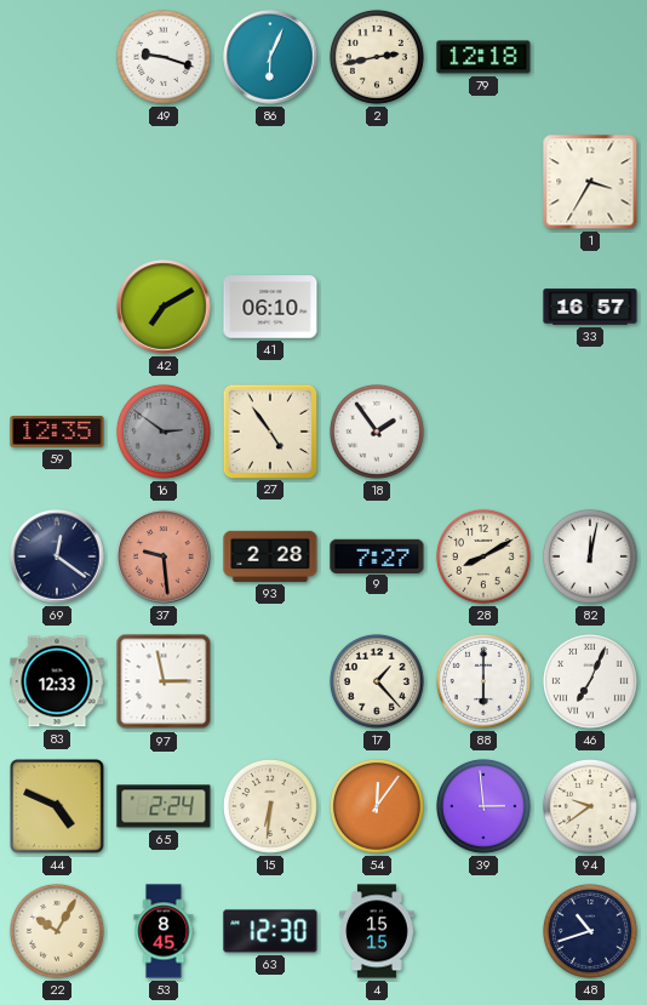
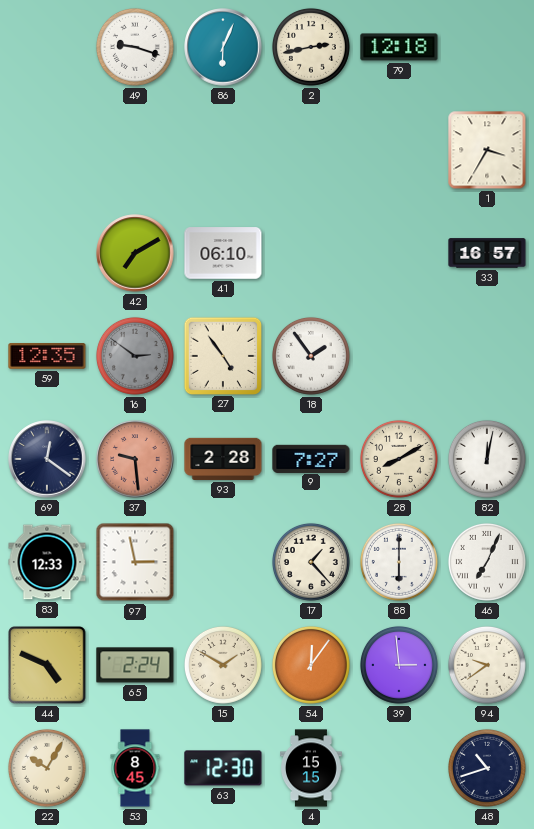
15: 6:31 -> 1:50 (223, 665)
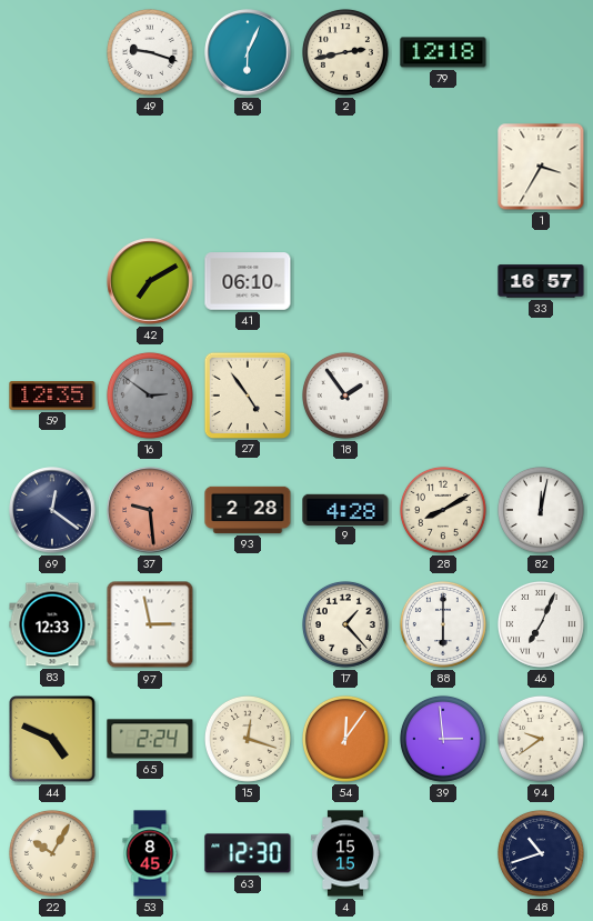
9: 7:27 -> 4:28 (345, 509)
15: 1:50 -> 12:18 (248, 739)
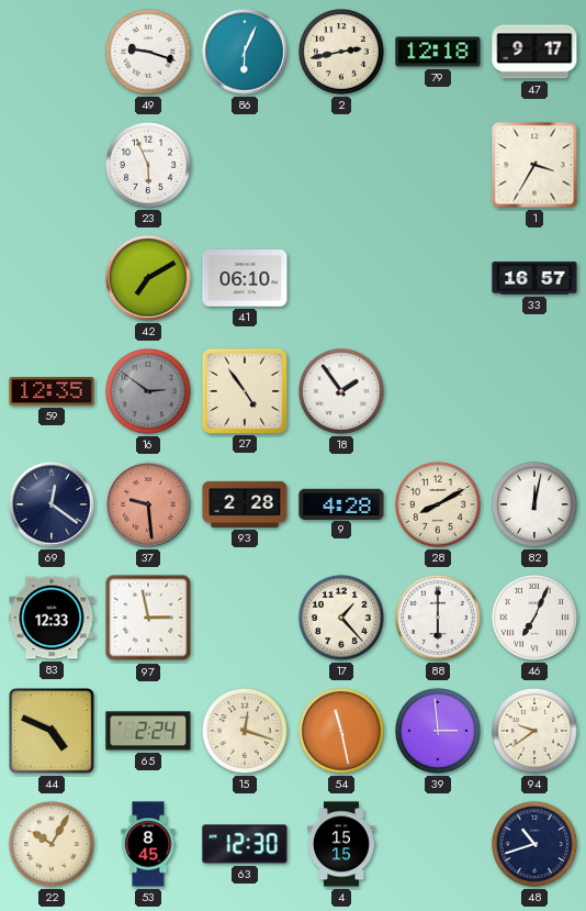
47: none -> 9:17 (534, 52)
23: none -> 5:56 (148, 165)
54: 12:06 -> 11:28 (341, 731)
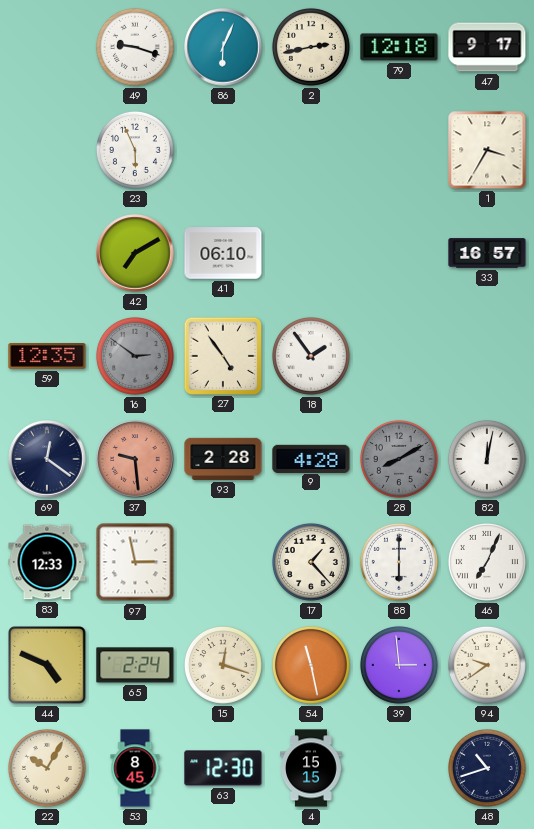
28 dial: cream -> grey (399, 459)
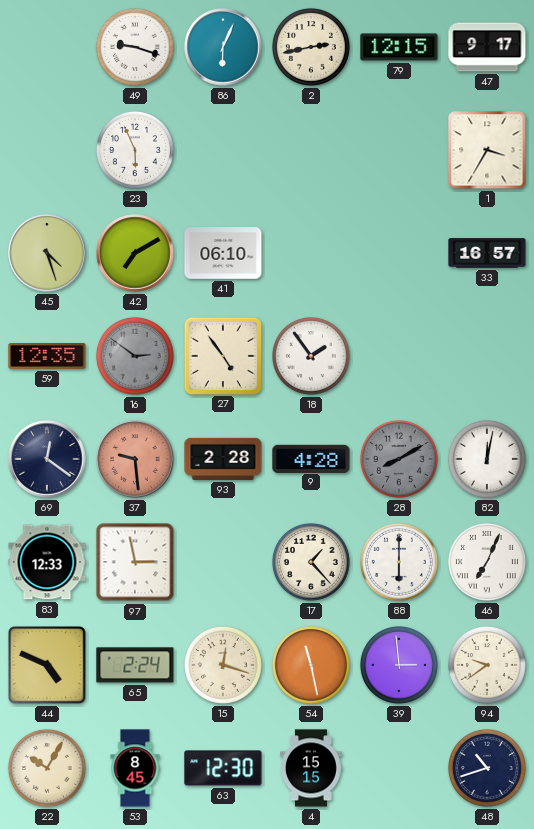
79: 12:18 -> 12:15 (399, 47)
45: none -> 4:27 (47, 253)
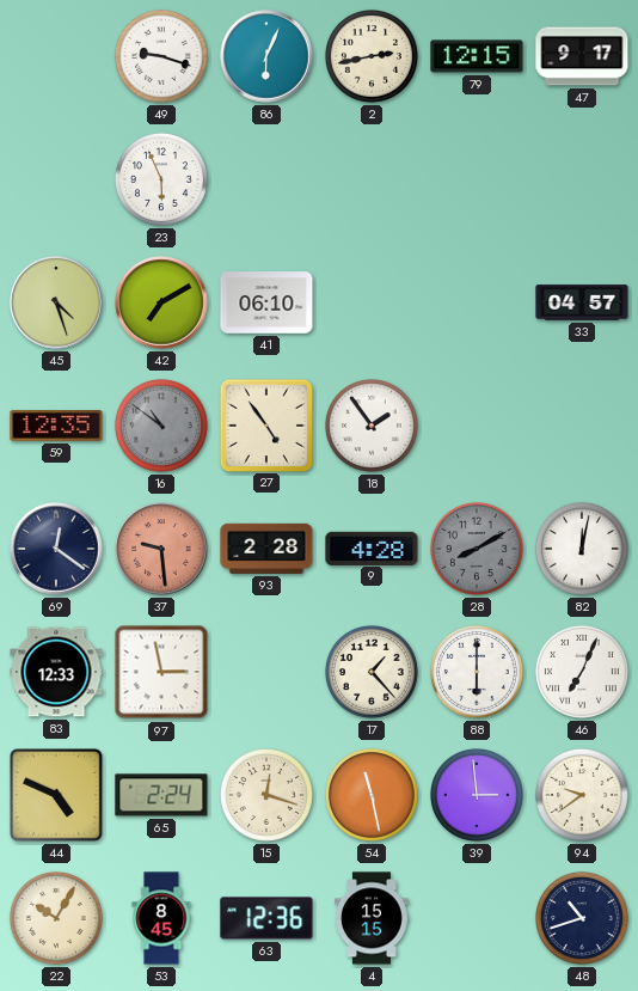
1: 3:35 -> none (487, 150)
33: 16:57 -> 04:57 (582, 302)
16: 2:51 -> 10:51 (161, 426)
63: 12:30 -> 12:36 (266, 918)
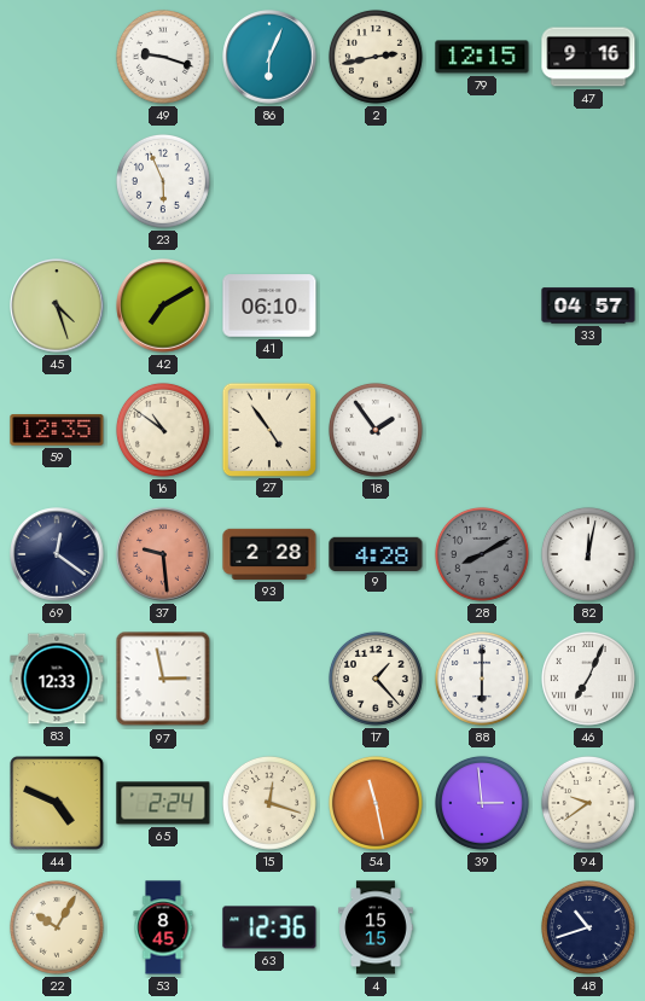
47: 9:17 -> 9:16 (588, 57)
16 dial: grey -> cream (163, 430)
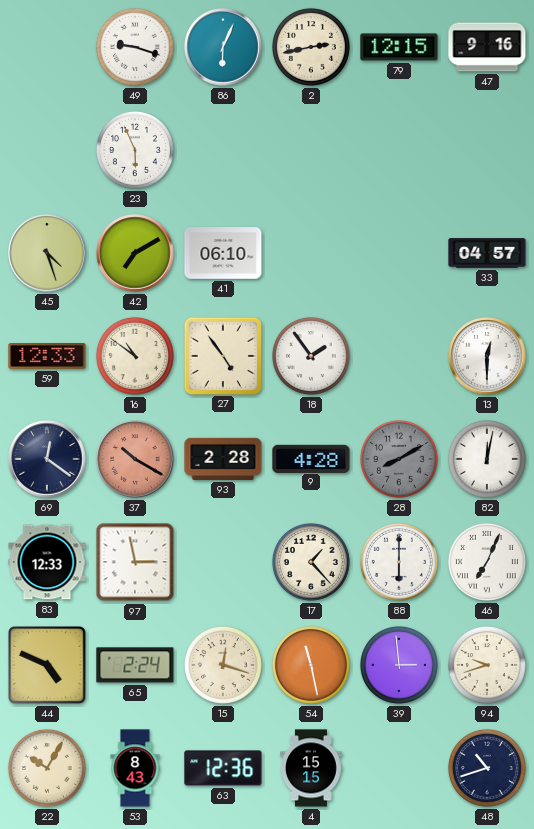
59: 12:35 -> 12:33 (47, 357)
13: none -> 12:30 (487, 356)
37: 9:29 -> 10:20 (135, 459)
94: 9:39 -> 9:42 (487, 665)
53: 8:45 -> 8:43 (135, 768)
